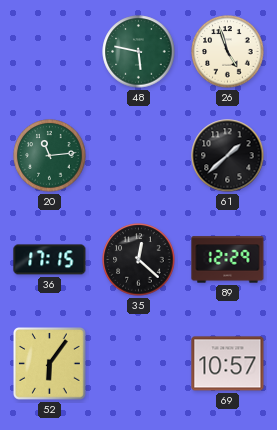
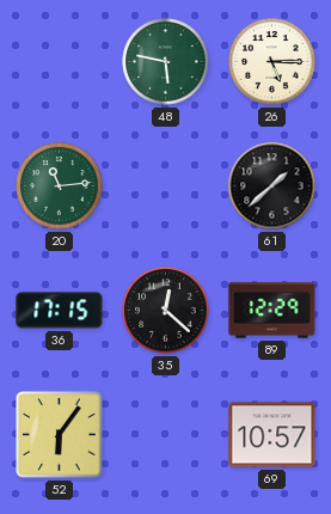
26: 4:57 -> 5:15 (272, 62)
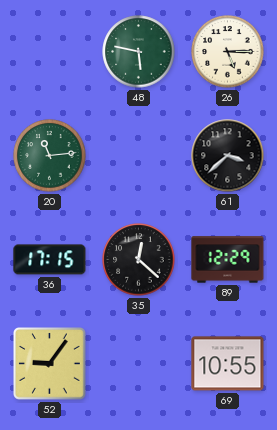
61: 1:38 -> 3:38 (228, 156)
52: 6:06 -> 9:06 (50, 364)
69: 10:57 -> 10:55 (228, 364)
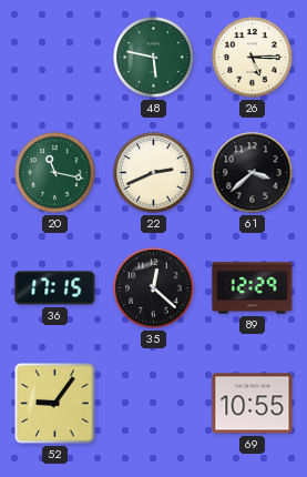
20: 11:14 -> 11:17 (55, 173)
22: none -> 2:41 (154, 173)
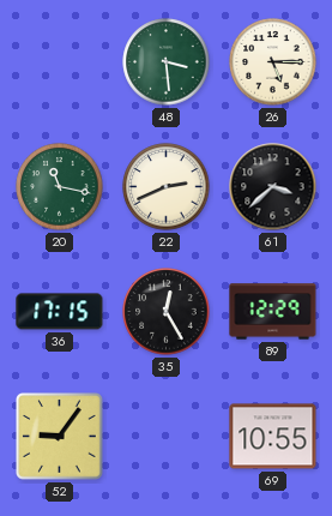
48: 5:47 -> 3:29 (167, 62)
35: 12:22 -> 12:25 (167, 312)
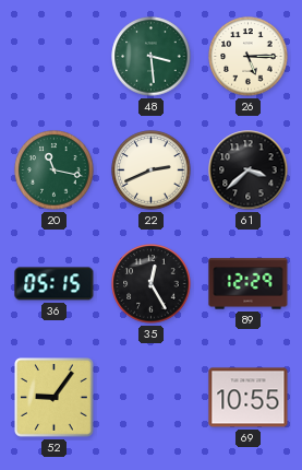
36: 17:15 -> 05:15 (55, 284)
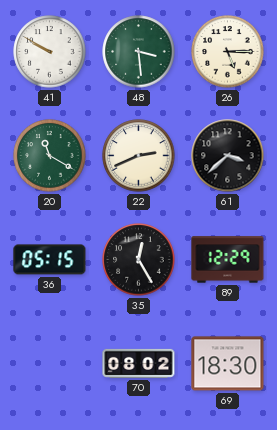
41: none -> 9:50 (50, 52)
20: 11:17 -> 11:20 (50, 156)
52: 9:06 -> none (55, 398)
70: none -> 08:02 (139, 363)
69: 10:55 -> 18:30 (228, 364)
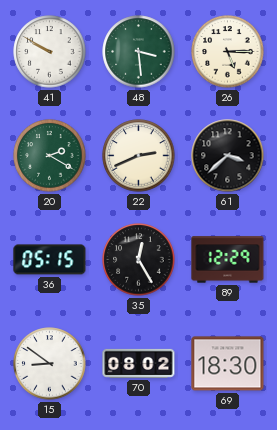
20: 11:20 -> 2:20 (50, 156)
15: none -> 8:51 (50, 364)
